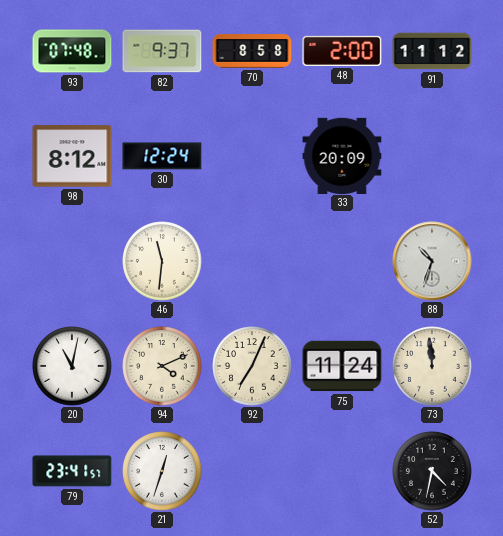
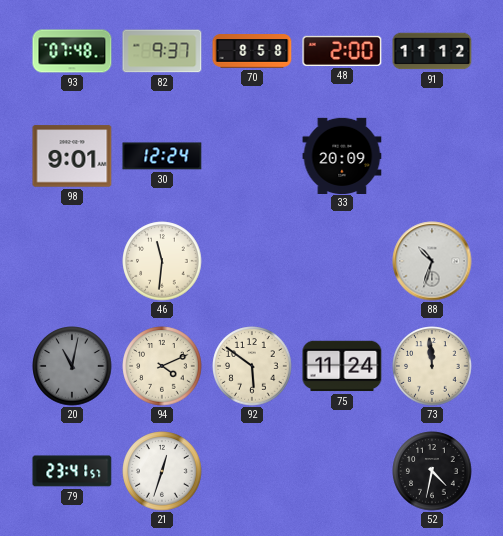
98: 8:12 -> 9:01 (72, 156)
20 dial: white -> grey (72, 366)
92: 7:04 -> 5:51 (252, 366)
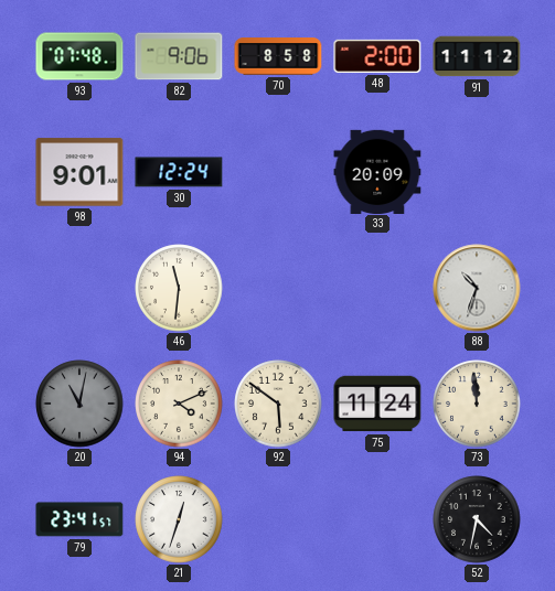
82: 9:37 -> 9:06 (179, 56)
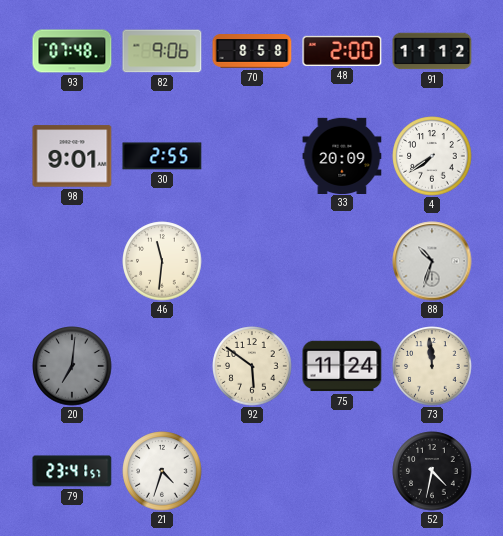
30: 12:24 -> 2:55 (162, 156)
4: none -> 7:39 (432, 156)
20: 11:02 -> 7:01 (72, 366)
94: 4:11 -> none (179, 404)
21: 12:33 -> 4:33 (162, 471)
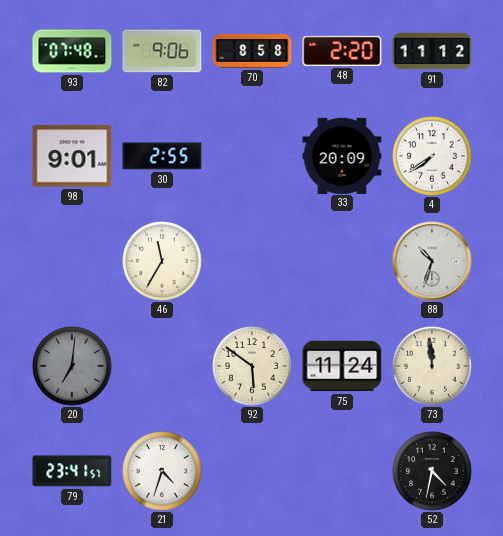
48: 2:00 -> 2:20 (342, 51)
46: 11:31 -> 11:35 (162, 261)
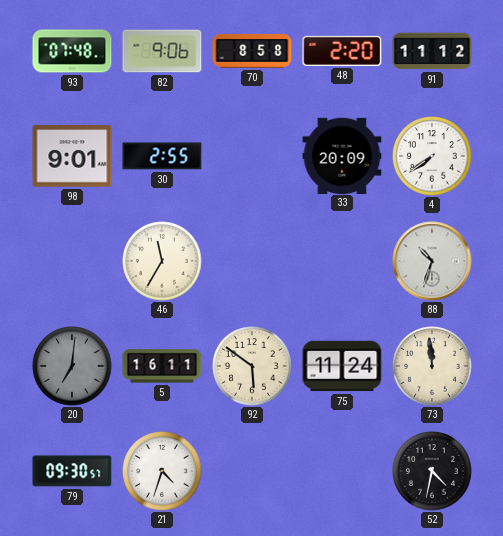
5: none -> 16:11 (162, 366)
79: 23:41 -> 09:30 (72, 471)
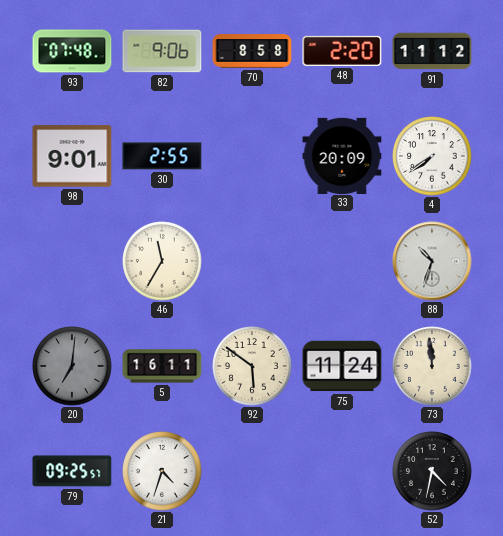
79: 09:30 -> 09:25 (72, 471)
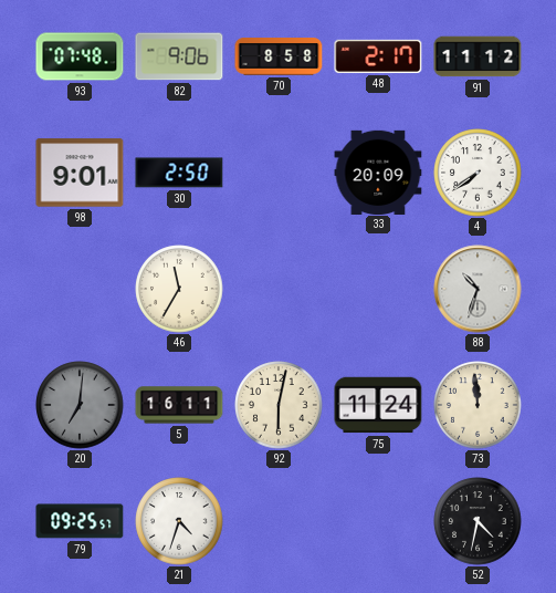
48: 2:20 -> 2:17 (378, 56)
30: 2:55 -> 2:50 (179, 173)
92: 5:51 -> 6:02 (279, 405)
